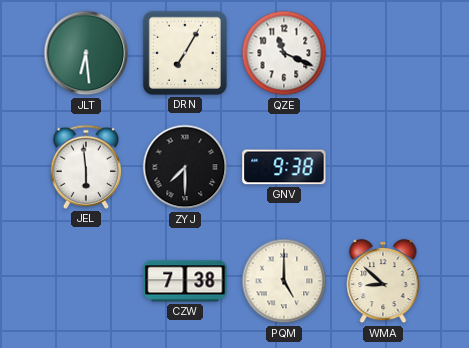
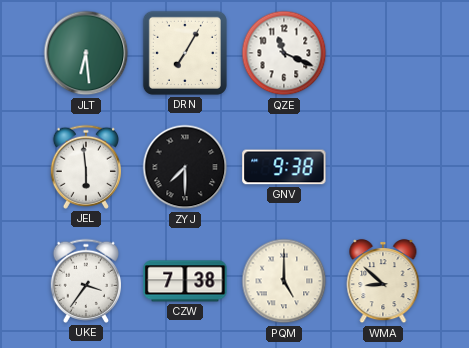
UKE: none -> 3:36 (85, 281)
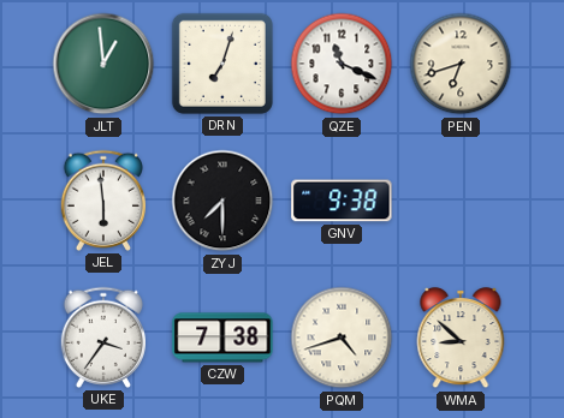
JLT: 6:29 -> 12:59 (103, 64)
DRN: 7:05 -> 7:03 (222, 64)
PEN: none -> 6:42 (461, 64)
PQM: 5:00 -> 4:42 (342, 338)
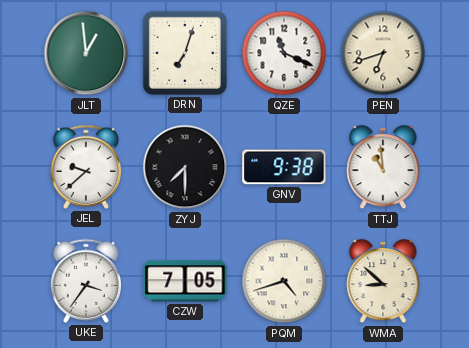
JEL: 5:59 -> 9:38 (85, 167)
TTJ: none -> 10:59 (383, 167)
CZW: 7:38 -> 7:05 (185, 281)
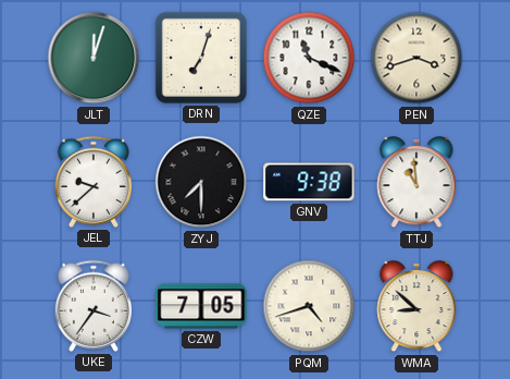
JLT: 12:59 -> 12:03 (94, 58)
PEN: 6:42 -> 3:42 (416, 58)
